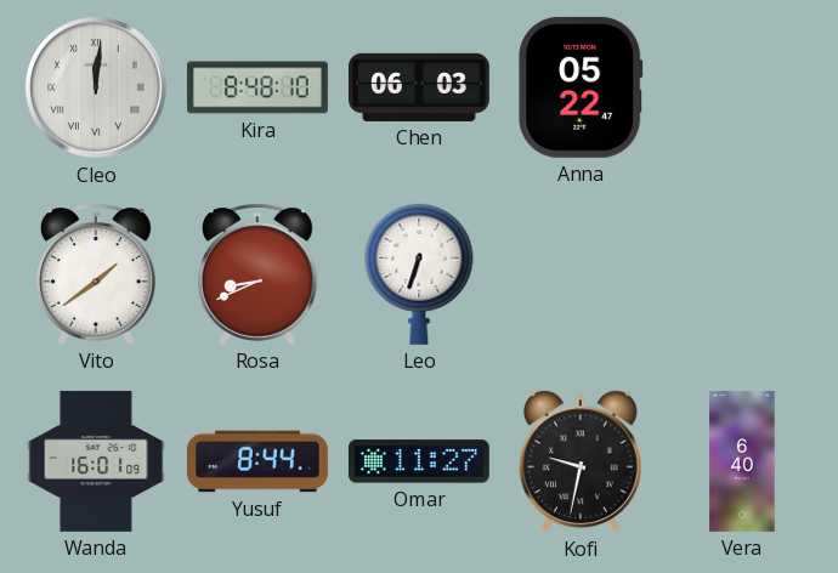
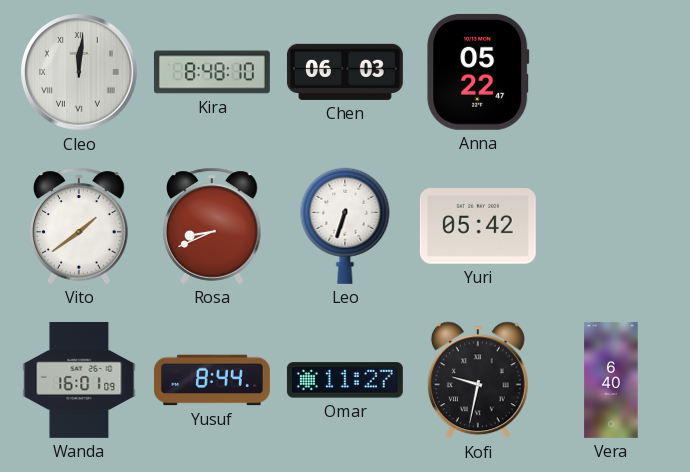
Yuri: none -> 05:42 (478, 227)
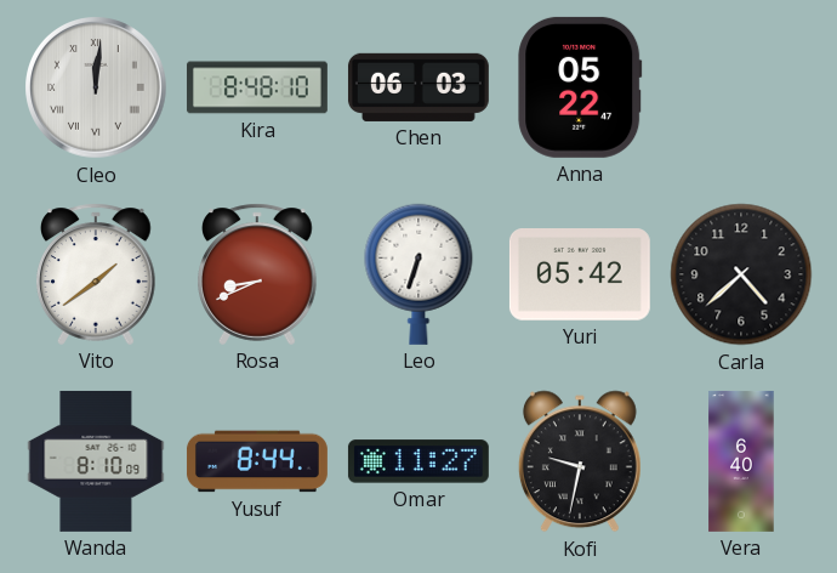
Carla: none -> 4:38 (741, 274)
Wanda: 16:01 -> 8:10 (96, 461)
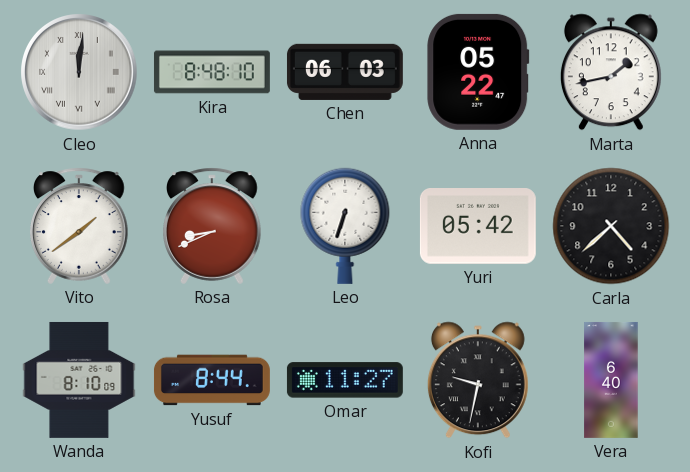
Marta: none -> 1:43 (611, 72)
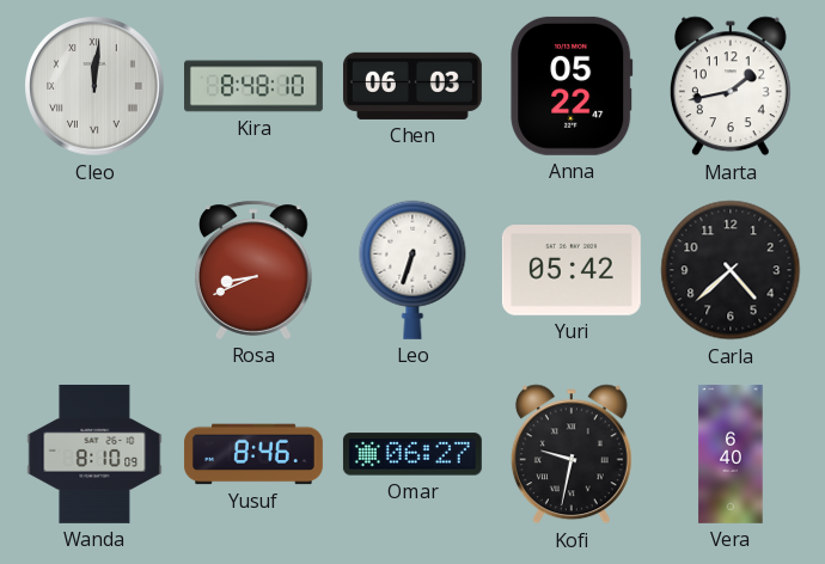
Vito: 1:39 -> none (80, 226)
Yusuf: 8:44 -> 8:46 (253, 454)
Omar: 11:27 -> 06:27 (412, 454)
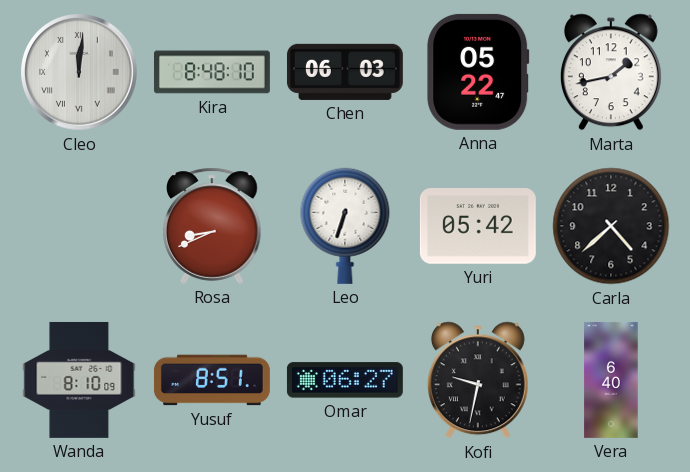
Yusuf: 8:46 -> 8:51 (212, 380)
